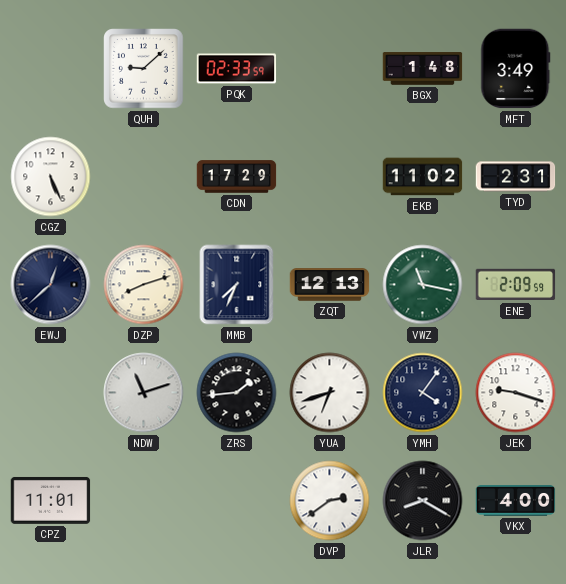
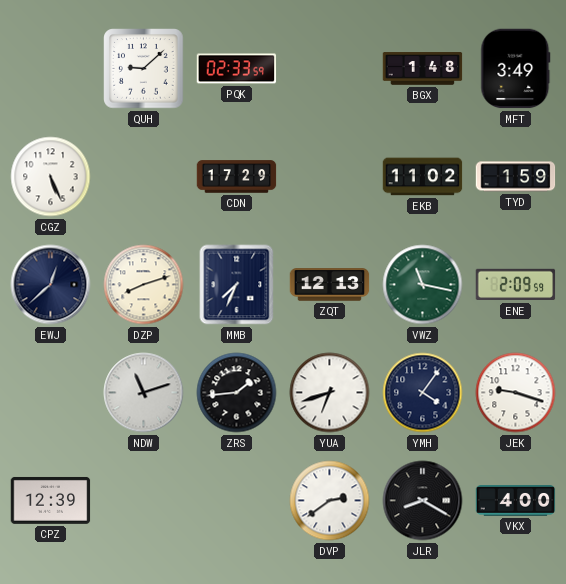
TYD: 2:31 -> 1:59 (516, 177)
CPZ: 11:01 -> 12:39 (51, 500)
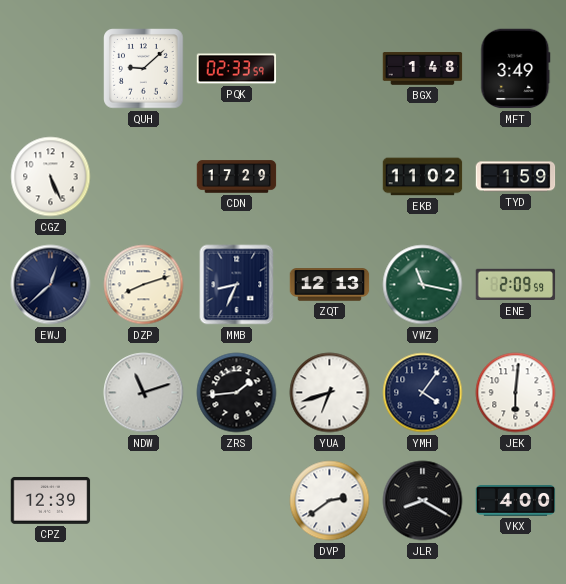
MMB: 7:34 -> 8:34 (237, 285)
JEK: 9:18 -> 6:01 (516, 393)
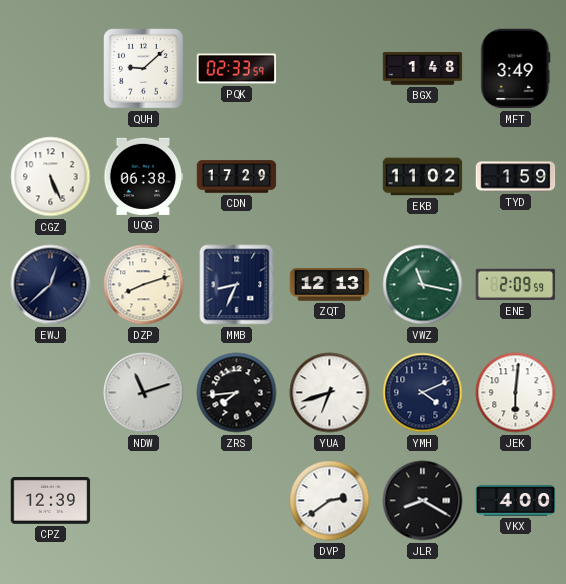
UQG: none -> 06:38 (144, 176)
ZRS: 1:44 -> 7:44 (237, 393)
YMH: 4:06 -> 4:11 (423, 393)
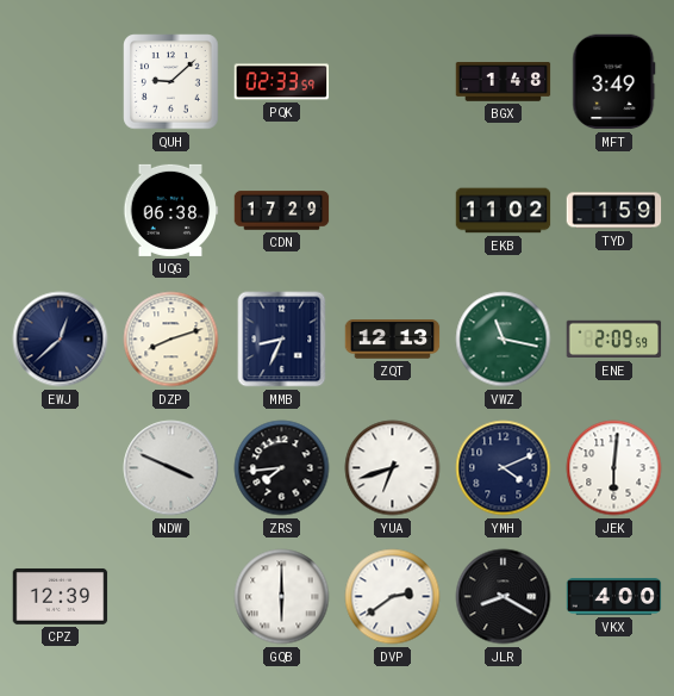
CGZ: 5:26 -> none (51, 177)
NDW: 11:12 -> 3:49 (171, 468)
GQB: none -> 6:00 (282, 597)
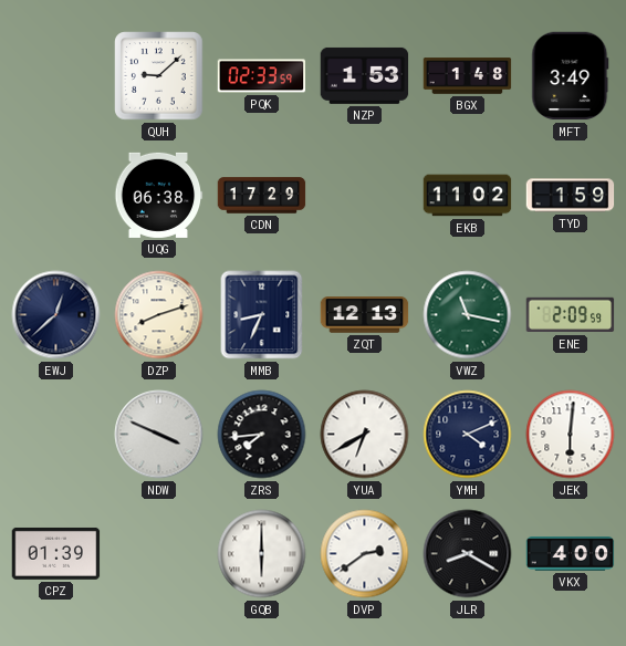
NZP: none -> 1:53 (365, 75)
YUA: 6:42 -> 6:40 (365, 435)
CPZ: 12:39 -> 01:39 (56, 553)
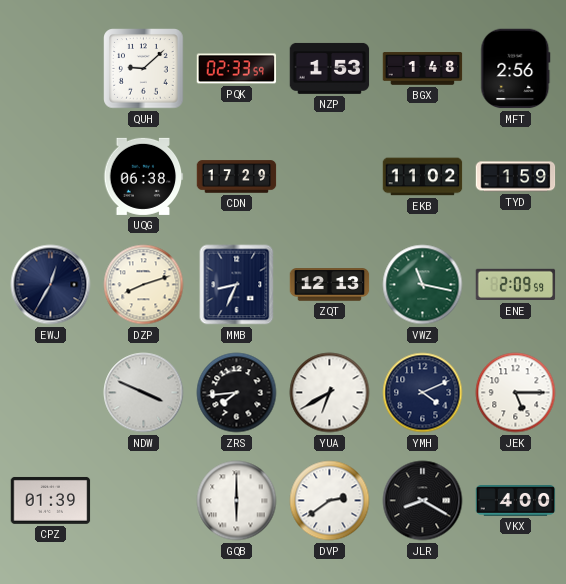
MFT: 3:49 -> 2:56 (516, 69)
EWJ: 12:38 -> 12:35 (51, 285)
JEK: 6:01 -> 5:15 (516, 393)
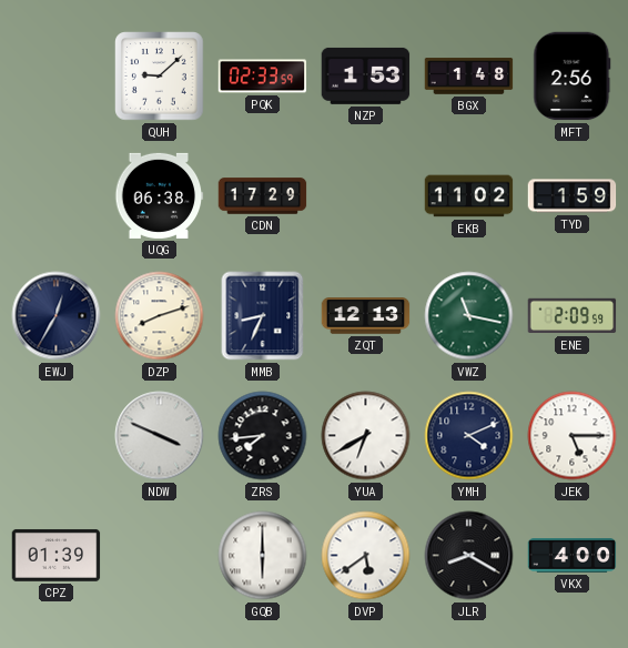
DVP: 2:39 -> 5:39 (366, 556)
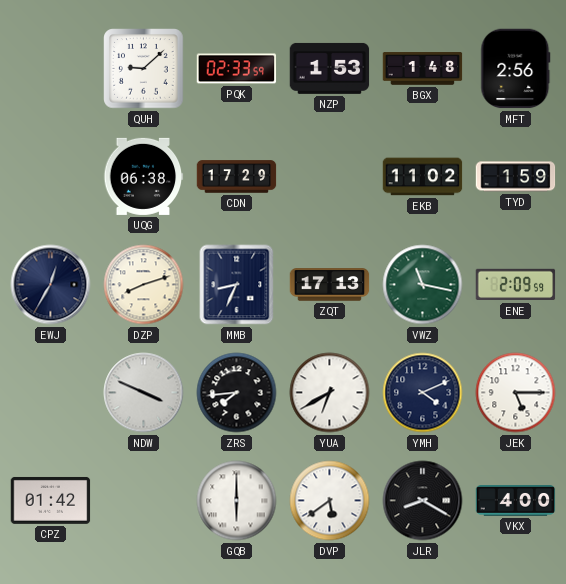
ZQT: 12:13 -> 17:13 (330, 285)
CPZ: 01:39 -> 01:42 (51, 500)
